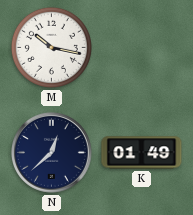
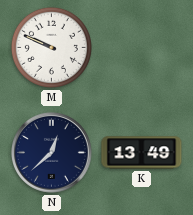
M: 10:17 -> 9:49 (51, 47)
K: 01:49 -> 13:49 (142, 153)
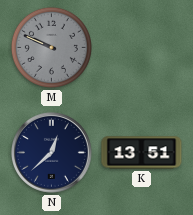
M dial: white -> grey (51, 47)
K: 13:49 -> 13:51 (142, 153)
